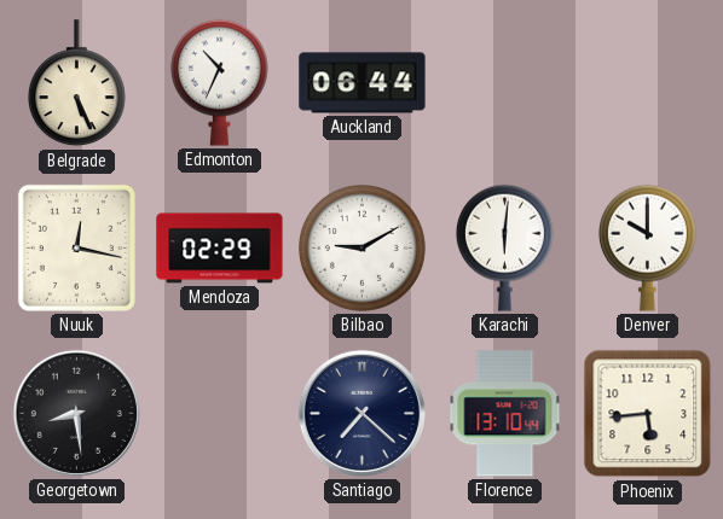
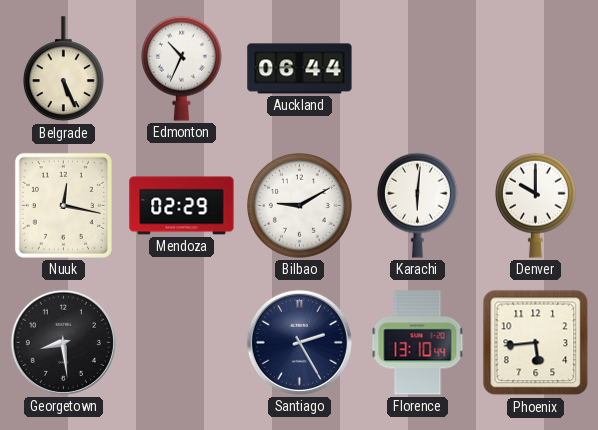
Santiago: 7:22 -> 2:25 (299, 342)
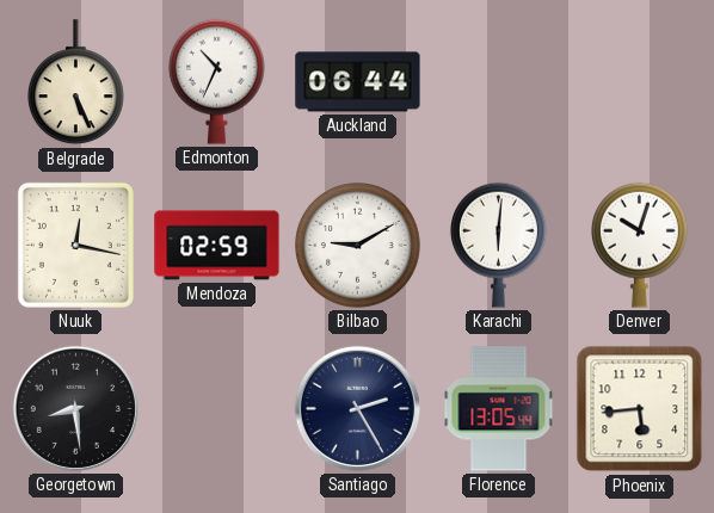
Mendoza: 02:29 -> 02:59 (217, 246)
Denver: 10:00 -> 10:03 (639, 245)
Florence: 13:10 -> 13:05 (499, 409)
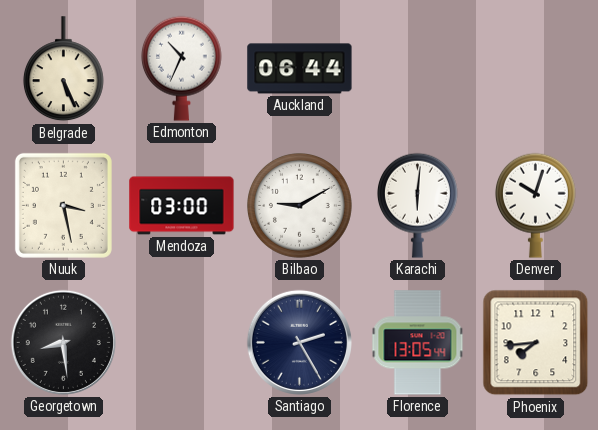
Nuuk: 12:17 -> 3:28 (63, 205)
Mendoza: 02:59 -> 03:00 (182, 206)
Phoenix: 5:44 -> 7:44 (536, 343)
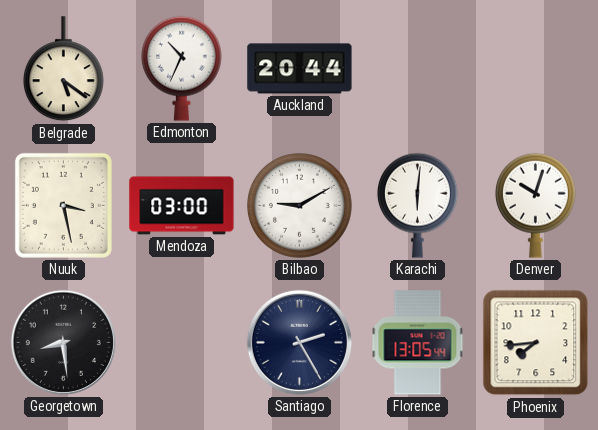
Belgrade: 5:26 -> 5:21 (63, 69)
Auckland: 06:44 -> 20:44 (300, 69)
